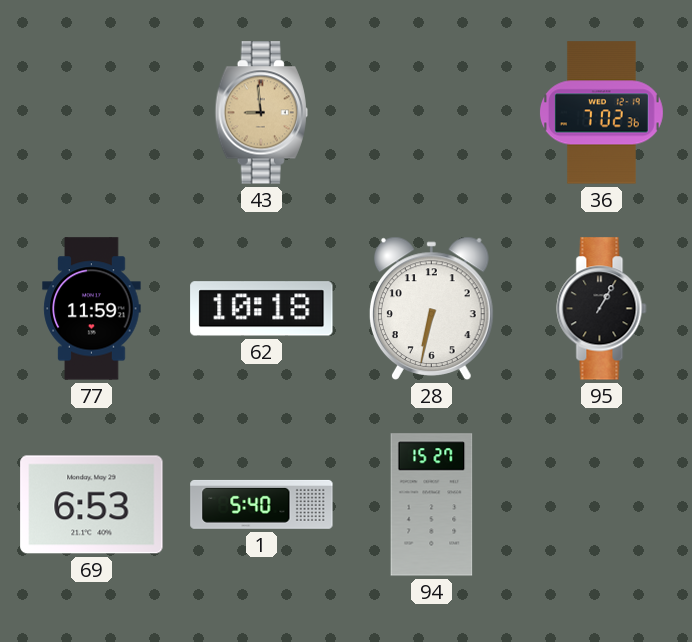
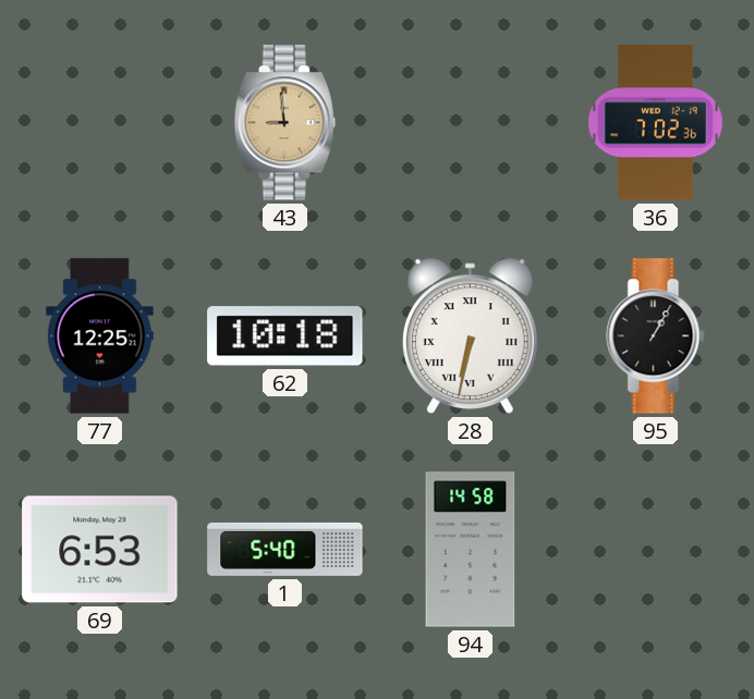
77: 11:59 -> 12:25 (100, 336)
28 numerals: Arabic -> Roman (471, 335)
94: 15:27 -> 14:58 (471, 550)
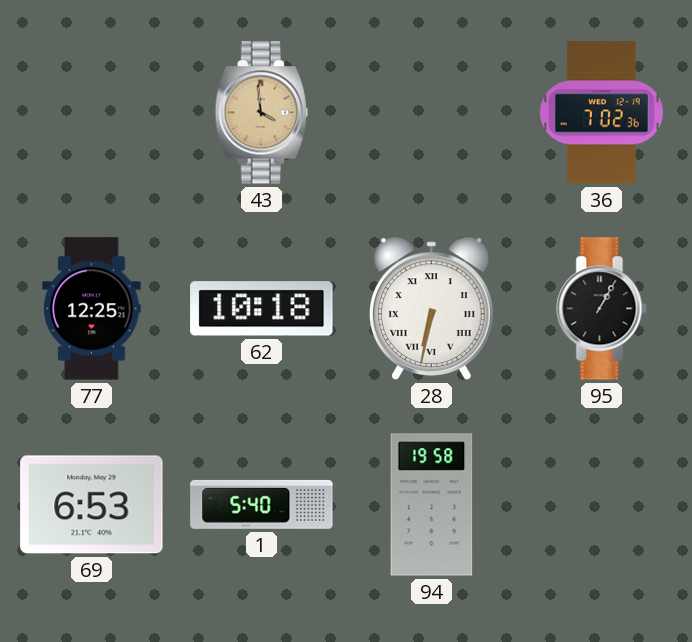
43: 8:59 -> 3:59 (261, 113)
94: 14:58 -> 19:58 (432, 505)
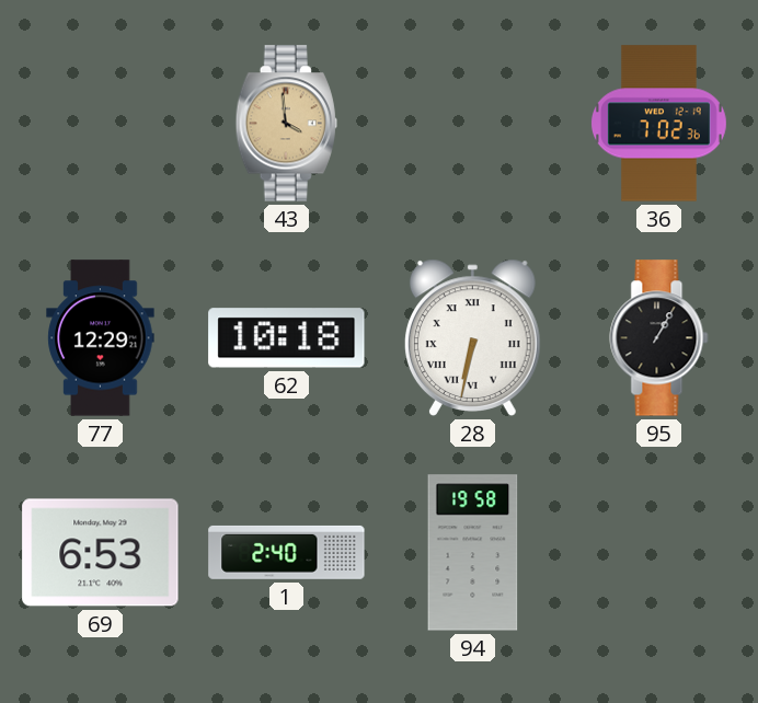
77: 12:25 -> 12:29 (101, 338)
1: 5:40 -> 2:40 (287, 552)
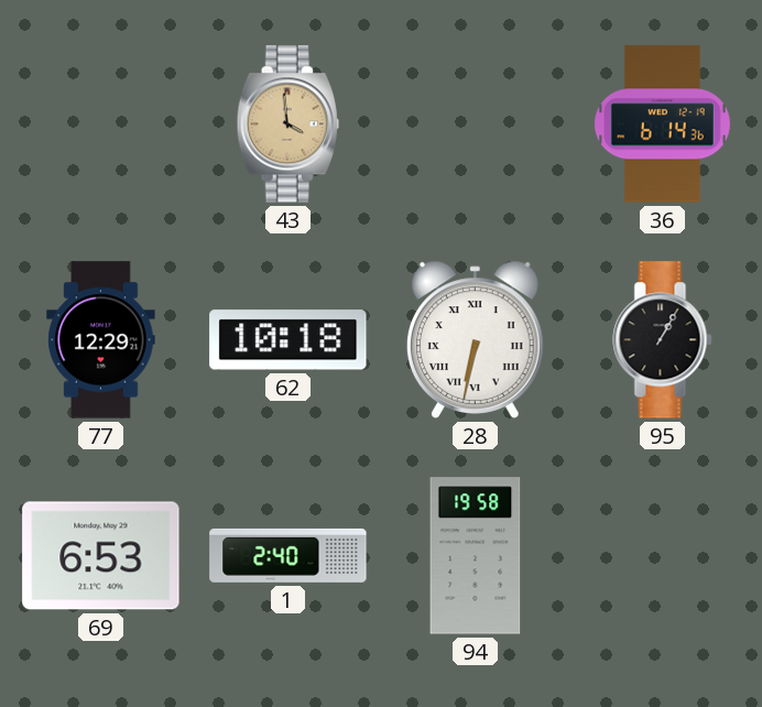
36: 7:02 -> 6:14 (662, 124)
